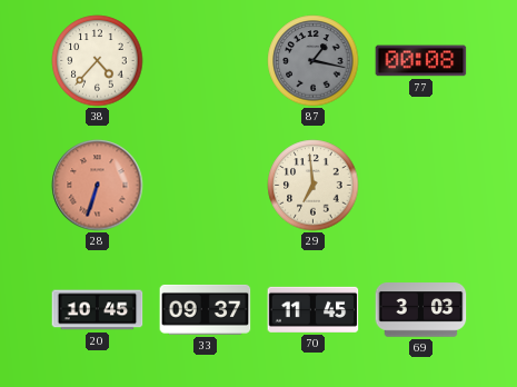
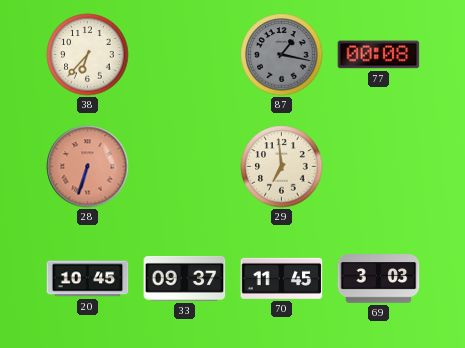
38: 4:37 -> 6:37 (88, 55)
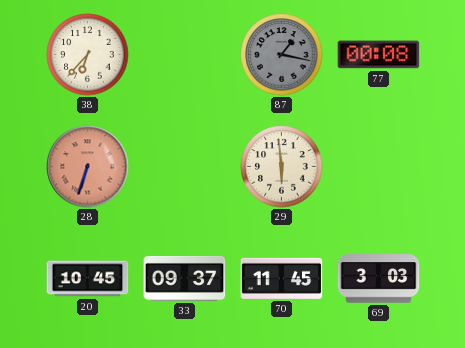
29: 6:59 -> 5:59 (282, 167)
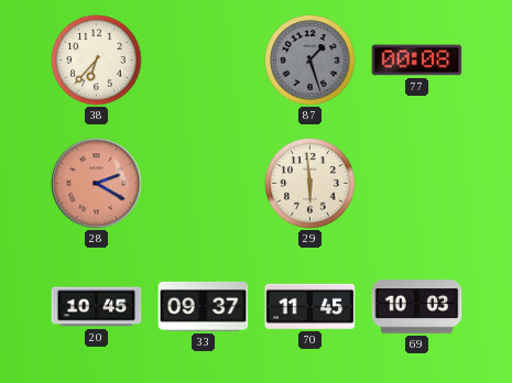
87: 1:17 -> 1:27 (311, 61)
28: 6:33 -> 2:20 (97, 184)
69: 3:03 -> 10:03 (417, 307)
